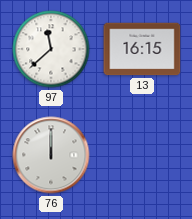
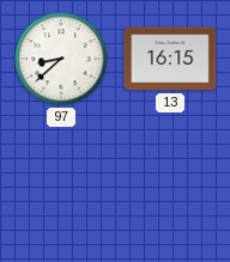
97: 11:38 -> 8:38 (61, 59)
76: 12:00 -> none (51, 155)
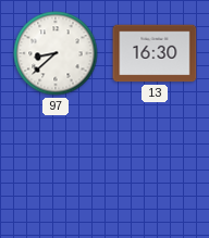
13: 16:15 -> 16:30 (155, 53)
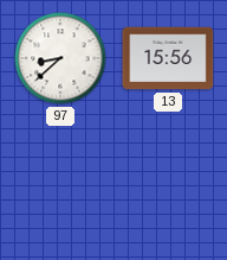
13: 16:30 -> 15:56 (168, 58)
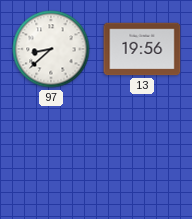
13: 15:56 -> 19:56 (142, 49)
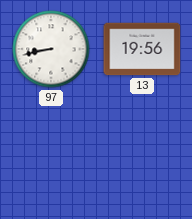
97: 8:38 -> 8:43 (51, 49)
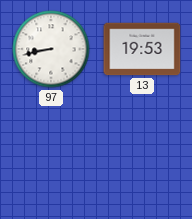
13: 19:56 -> 19:53 (142, 49)
